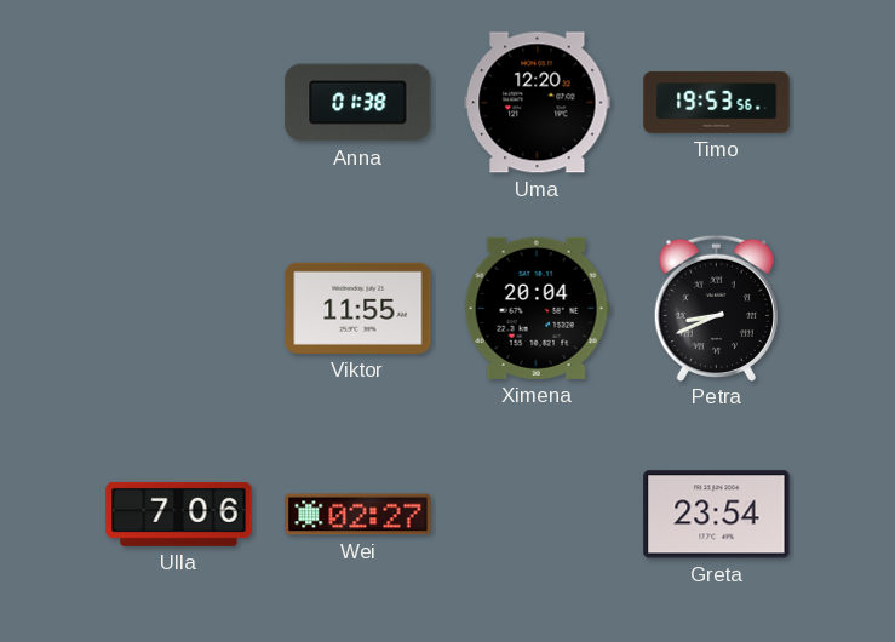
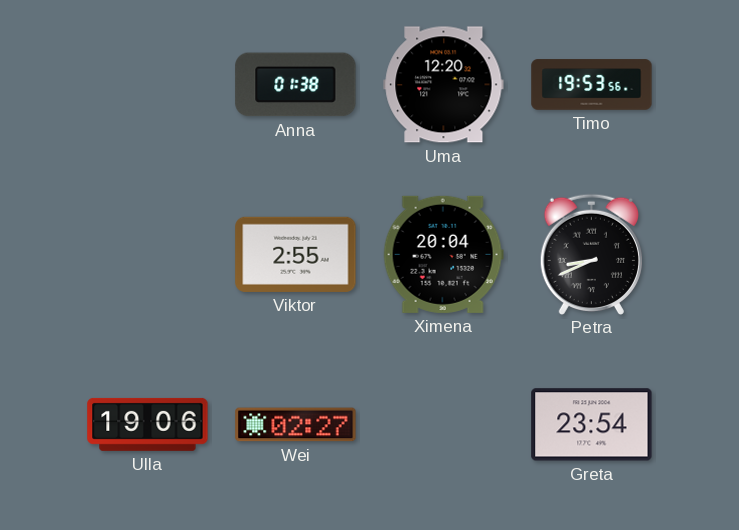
Viktor: 11:55 -> 2:55 (296, 254)
Ulla: 7:06 -> 19:06 (148, 424)
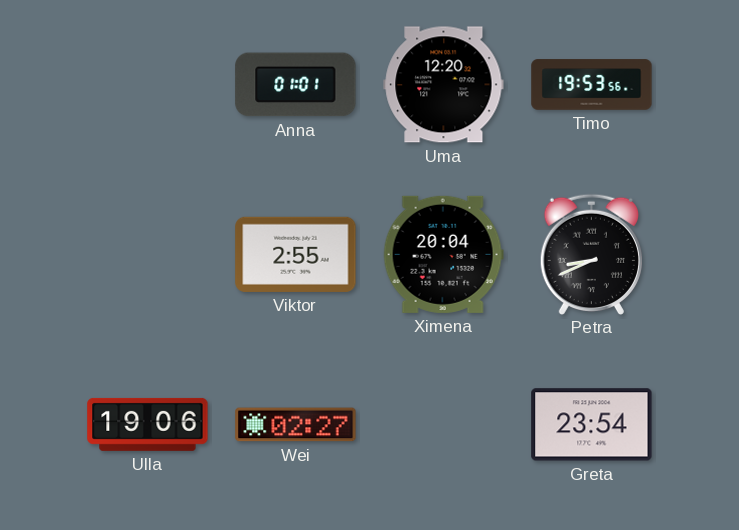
Anna: 01:38 -> 01:01 (296, 85)
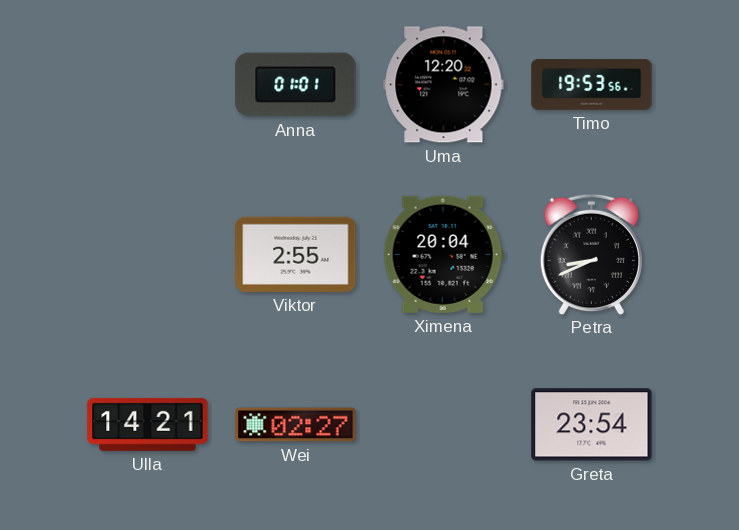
Ulla: 19:06 -> 14:21 (148, 424)
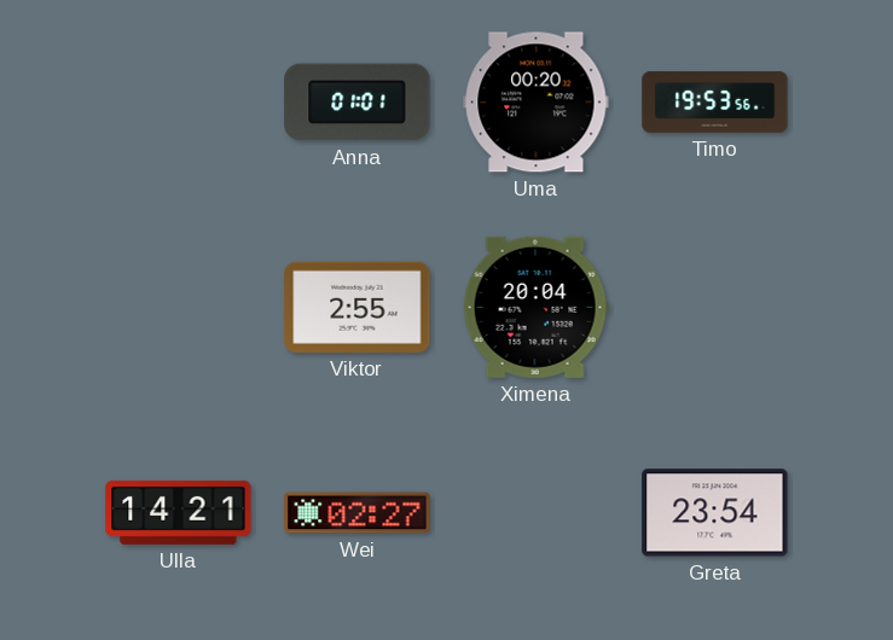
Uma: 12:20 -> 00:20 (537, 103)
Petra: 8:41 -> none (591, 254)
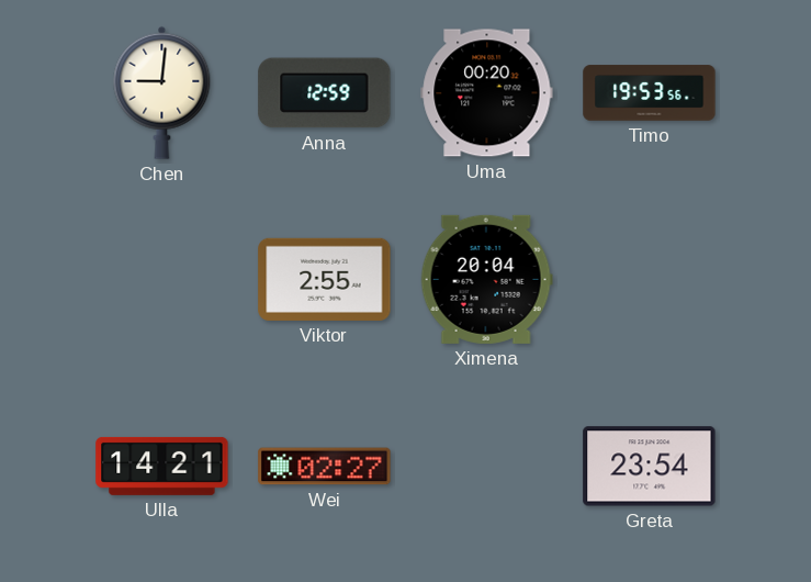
Chen: none -> 9:01 (162, 92)
Anna: 01:01 -> 12:59 (325, 93)
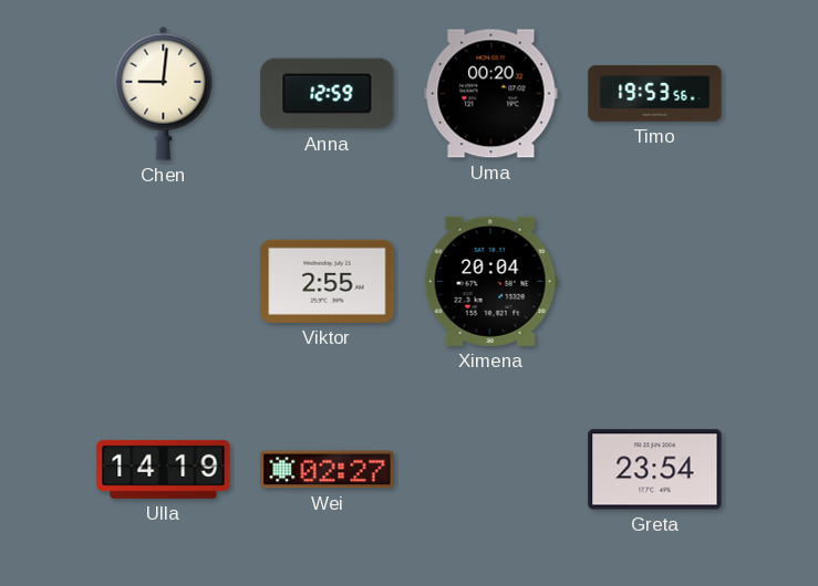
Ulla: 14:21 -> 14:19 (164, 469)
